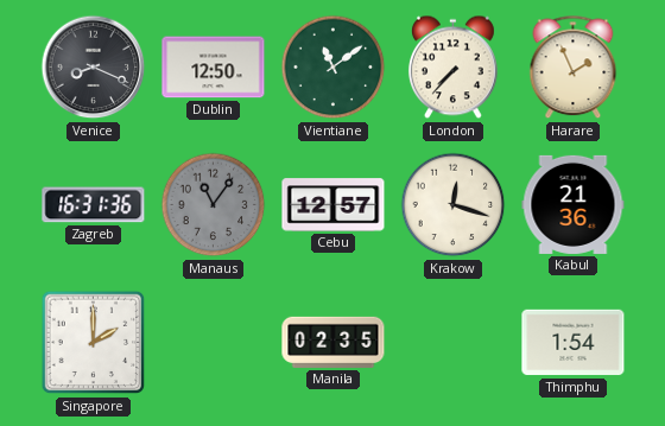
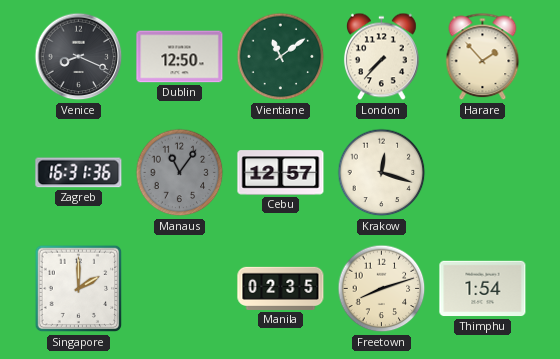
Harare: 1:56 -> 1:53 (483, 57)
Kabul: 21:36 -> none (574, 204)
Freetown: none -> 8:12 (382, 289)
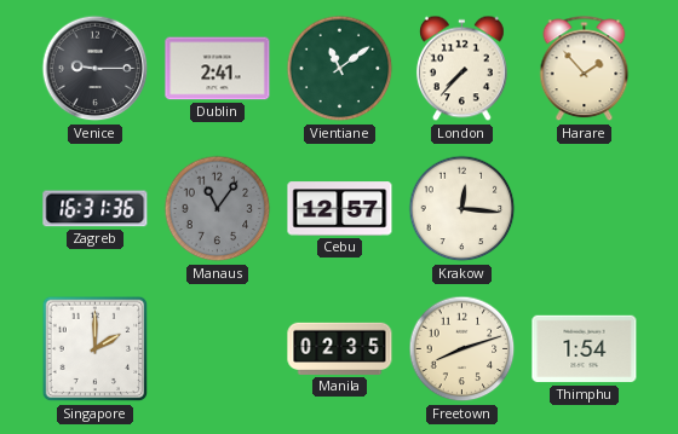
Venice: 8:19 -> 9:15 (96, 69)
Dublin: 12:50 -> 2:41 (218, 69)
Krakow: 12:18 -> 12:16 (462, 209)
